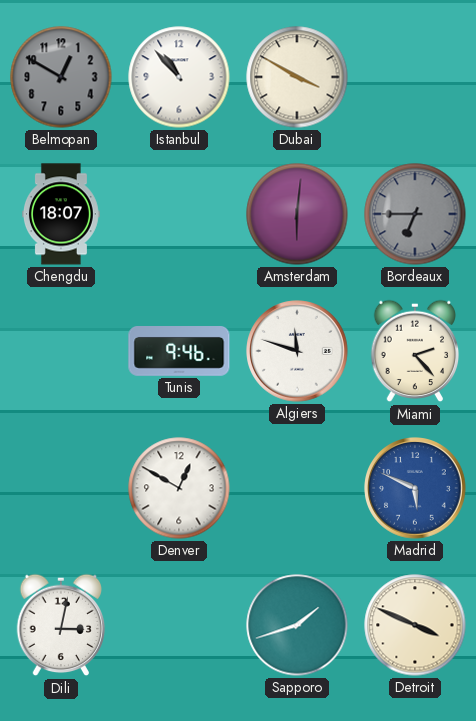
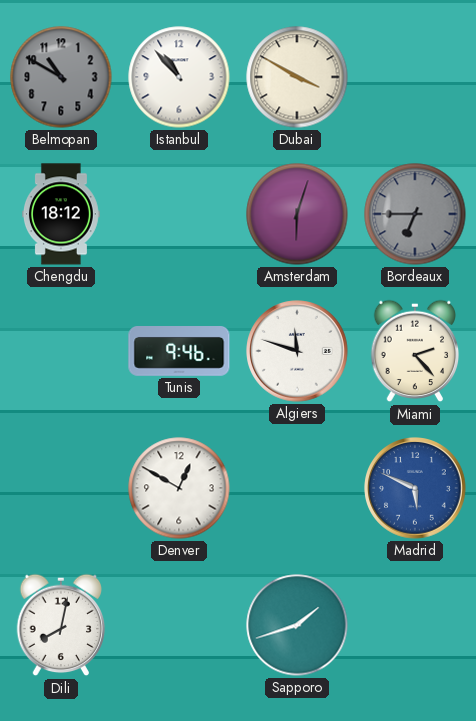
Belmopan: 12:50 -> 10:50 (61, 77)
Chengdu: 18:07 -> 18:12 (61, 214)
Amsterdam: 6:01 -> 6:03 (297, 214)
Dili: 3:02 -> 8:02 (61, 625)
Detroit: 3:49 -> none (415, 625)
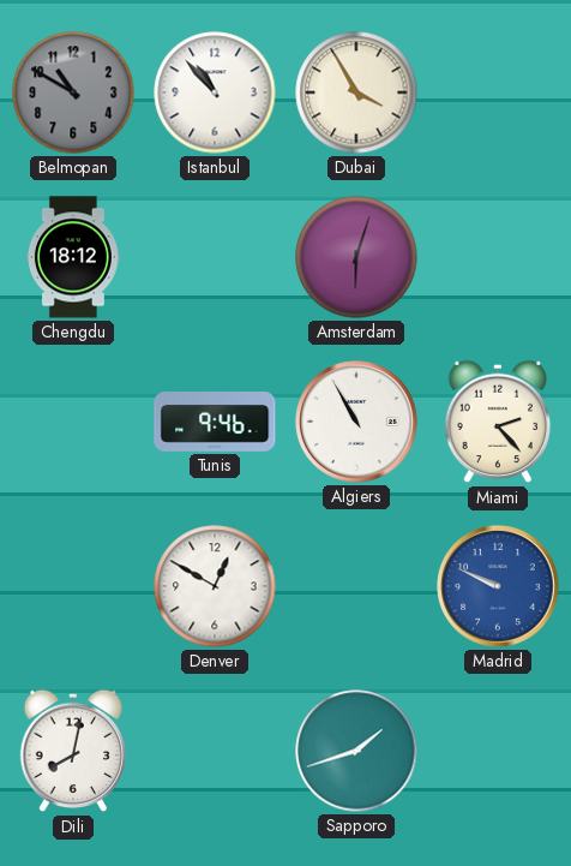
Dubai: 3:50 -> 3:55 (356, 92)
Bordeaux: 6:45 -> none (415, 214)
Algiers: 11:48 -> 10:55 (356, 422)
Madrid: 5:49 -> 9:49 (498, 586)
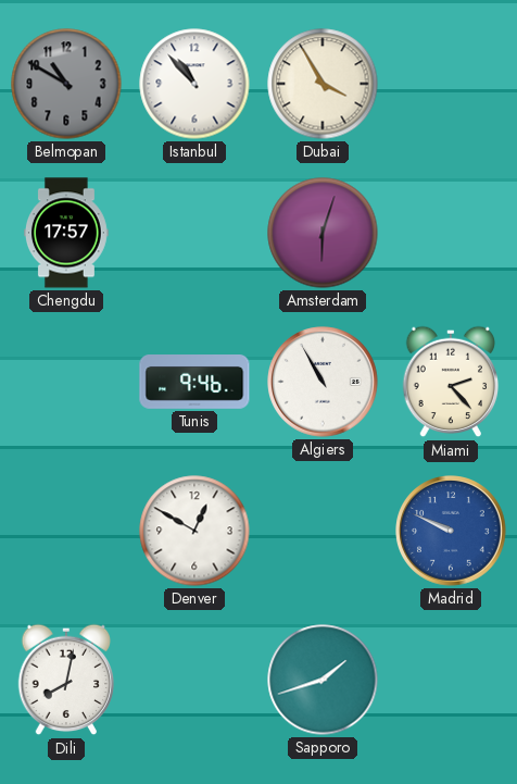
Chengdu: 18:12 -> 17:57 (66, 233)
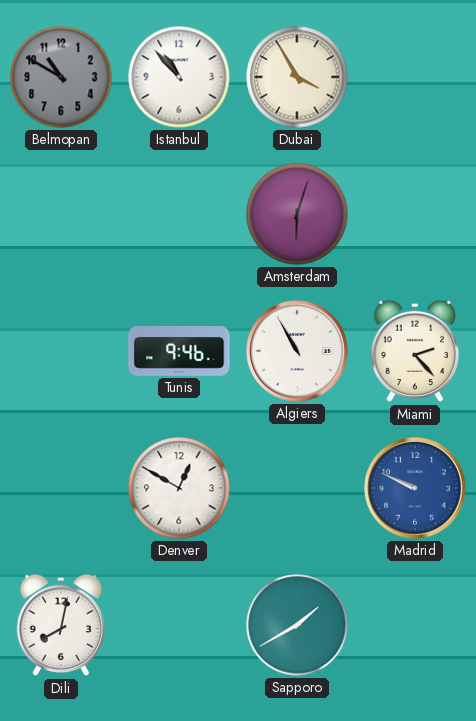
Chengdu: 17:57 -> none (66, 233)
Sapporo: 1:42 -> 1:40 (297, 625)
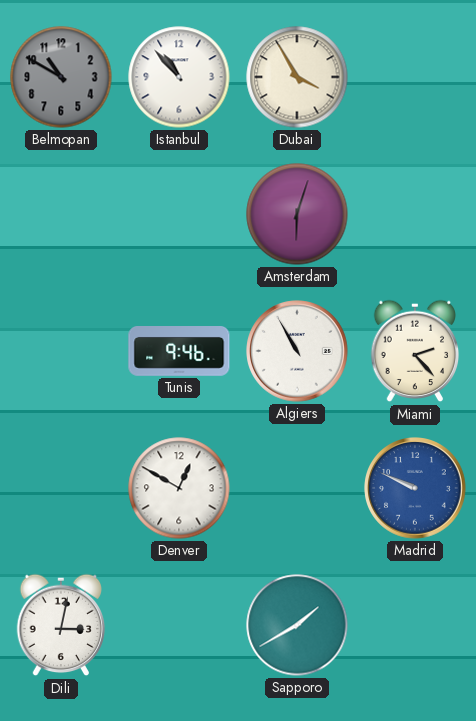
Dili: 8:02 -> 3:02 (61, 625)
